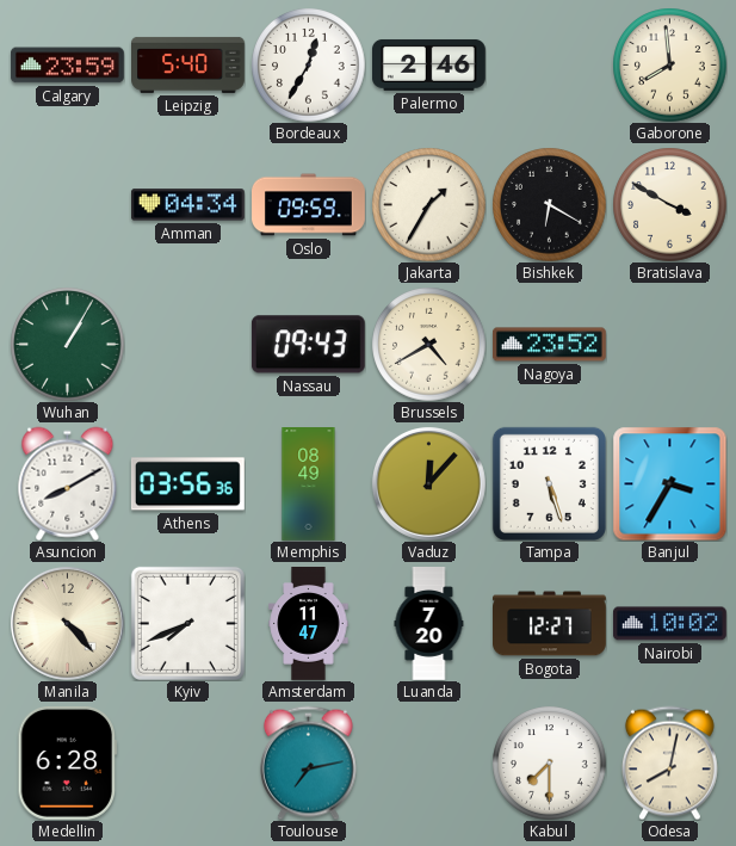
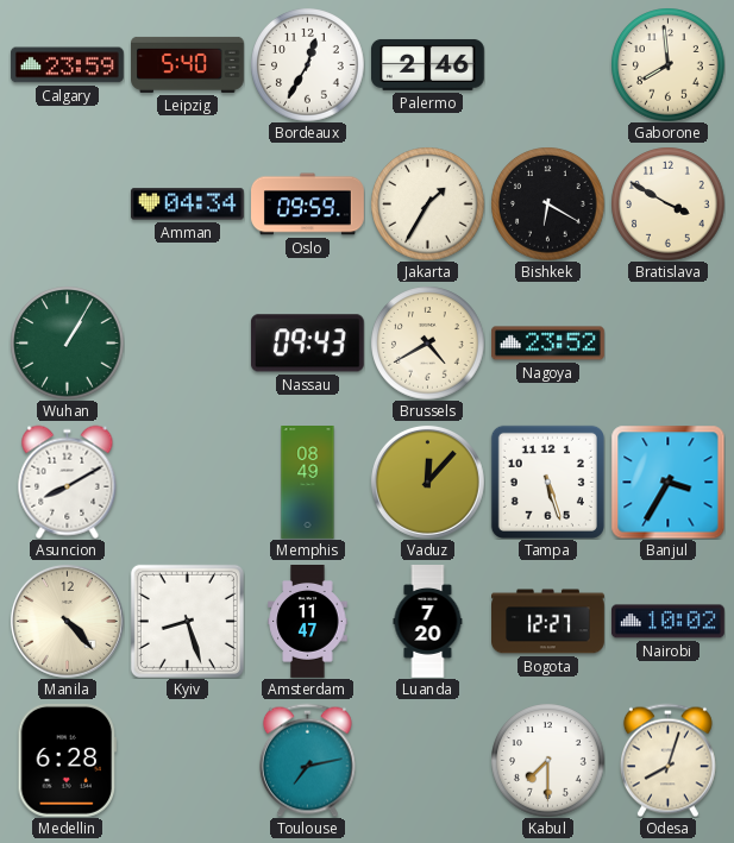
Athens: 03:56 -> none (187, 484)
Kyiv: 7:41 -> 8:27 (187, 621)
Odesa: 8:02 -> 8:03 (667, 760)
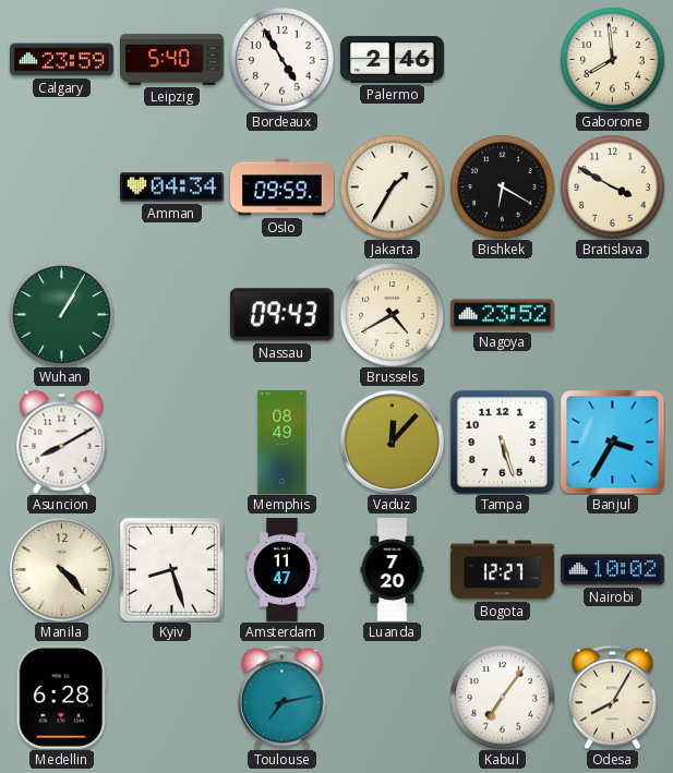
Bordeaux: 12:35 -> 4:55 (281, 59)
Kabul: 7:30 -> 7:06 (502, 697)
Odesa: 8:03 -> 8:05 (612, 697)
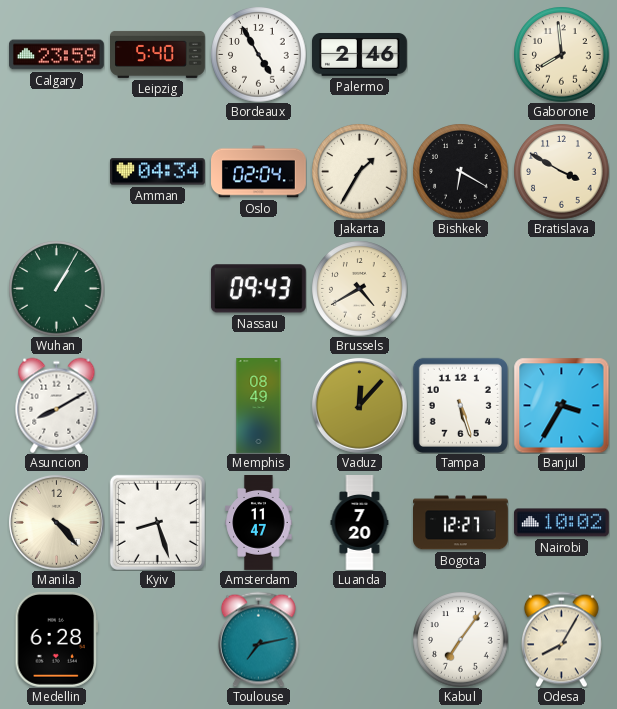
Oslo: 09:59 -> 02:04 (259, 172)
Nagoya: 23:52 -> none (503, 315)
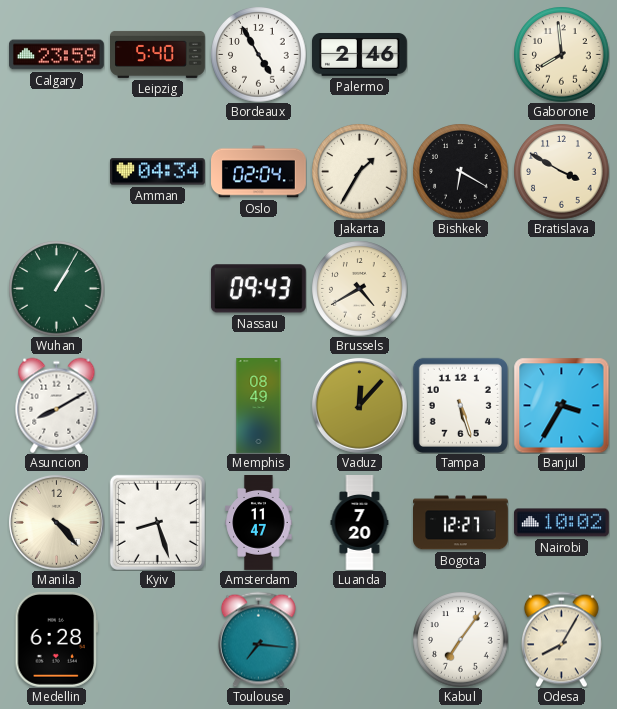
Toulouse: 7:13 -> 7:16 (258, 639)
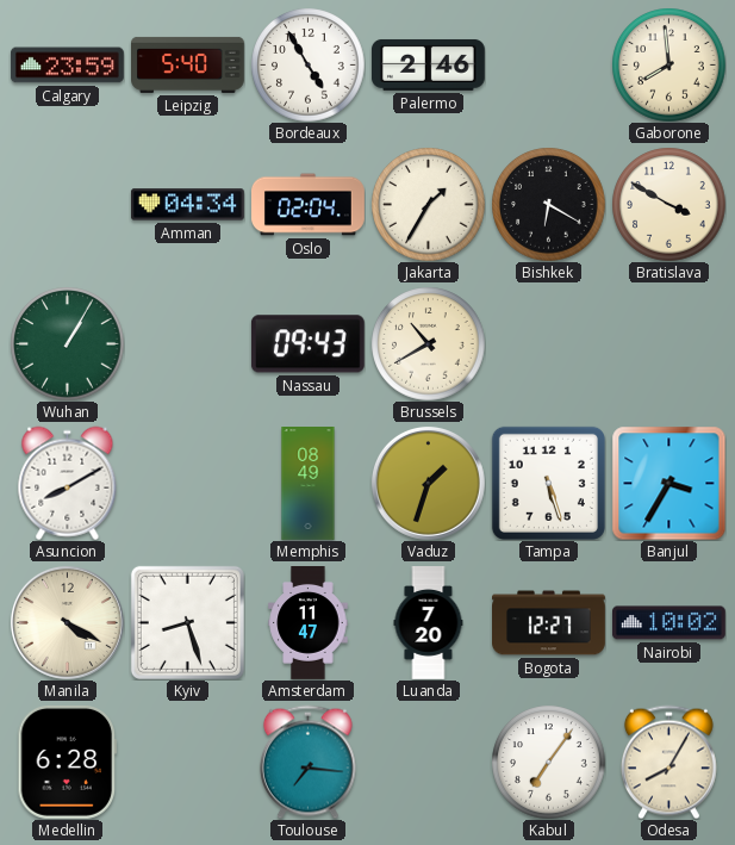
Brussels: 4:40 -> 10:40 (428, 343)
Vaduz: 12:07 -> 1:33 (428, 483)
Manila: 4:23 -> 4:20 (67, 622)
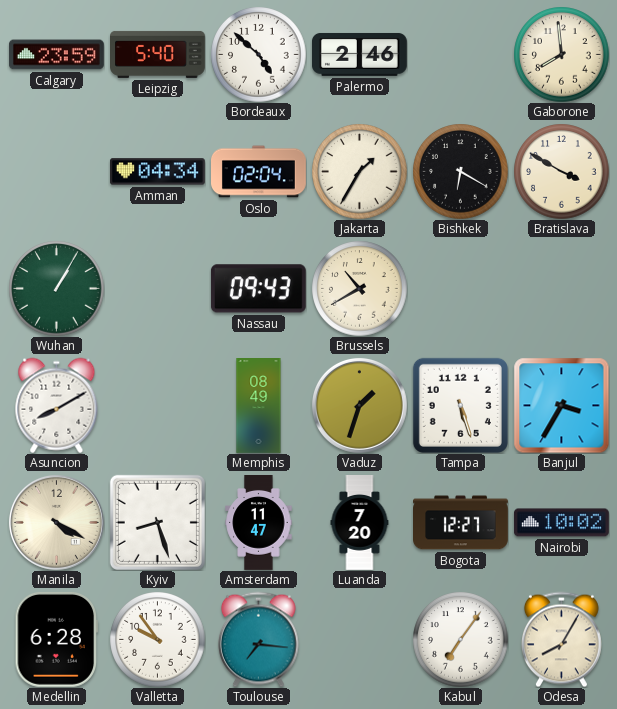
Bordeaux: 4:55 -> 4:52 (258, 54)
Valletta: none -> 9:54 (157, 639)
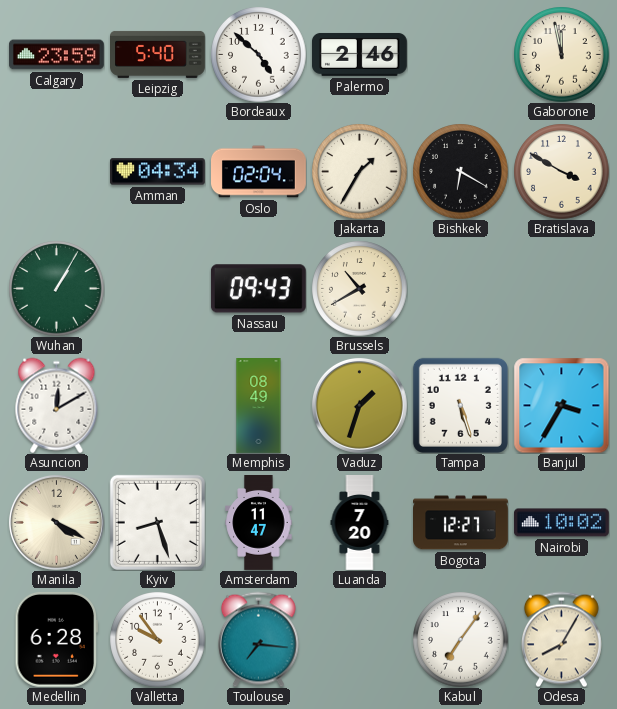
Gaborone: 7:59 -> 11:58 (561, 54)
Asuncion: 8:10 -> 12:10 (57, 405)
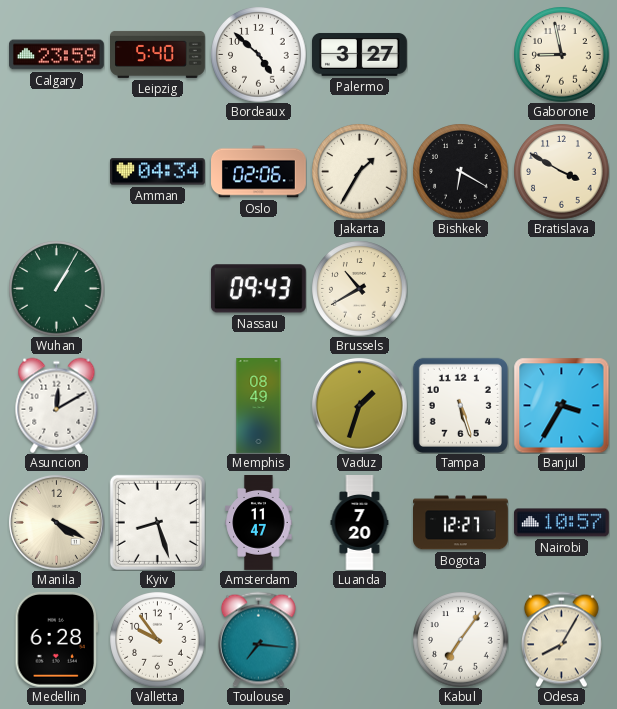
Palermo: 2:46 -> 3:27 (359, 54)
Gaborone: 11:58 -> 8:58 (561, 54)
Oslo: 02:04 -> 02:06 (259, 172)
Nairobi: 10:02 -> 10:57 (561, 523)
